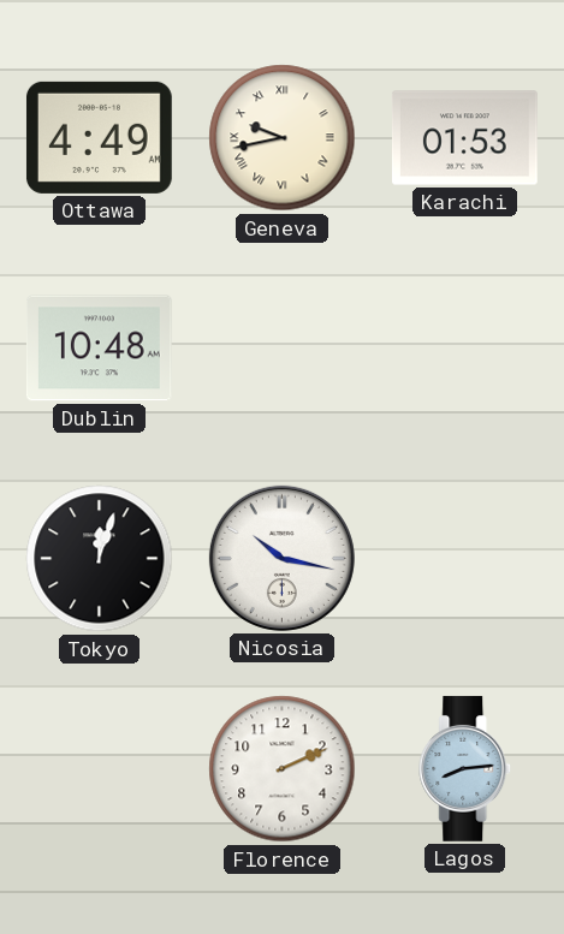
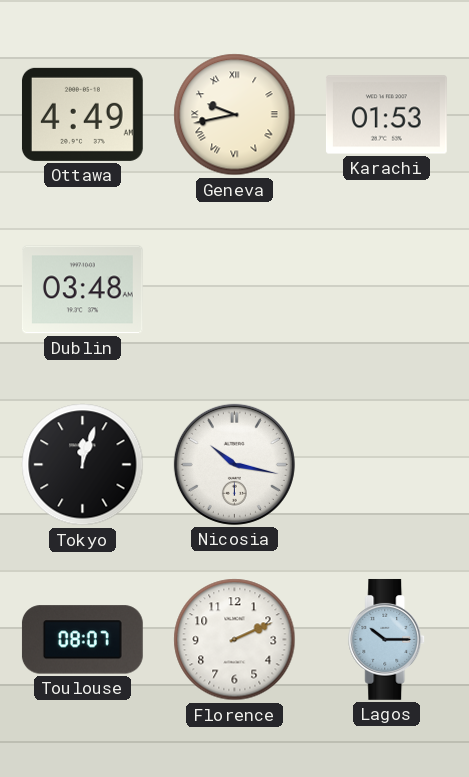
Dublin: 10:48 -> 03:48 (82, 290)
Toulouse: none -> 08:07 (82, 640)
Lagos: 8:14 -> 10:15 (387, 640)
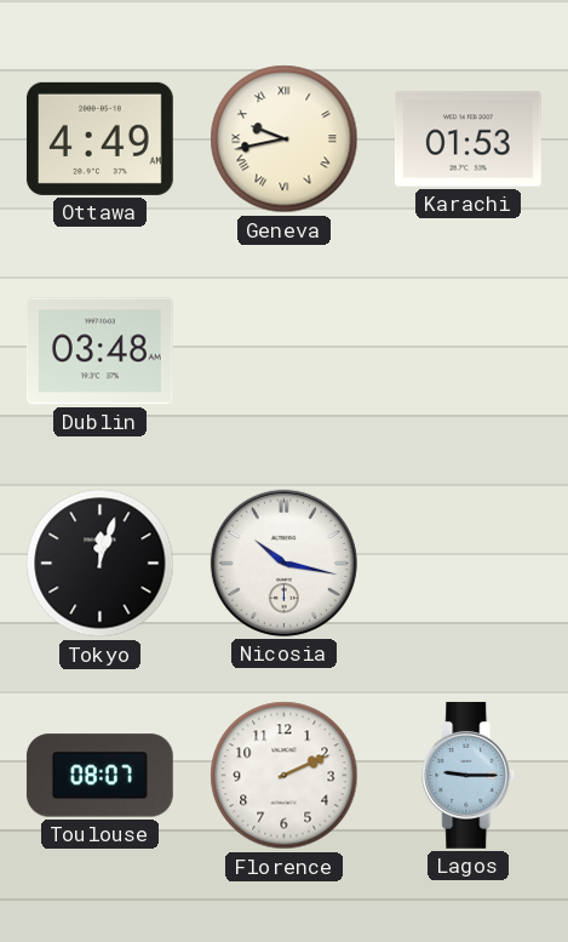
Lagos: 10:15 -> 9:15 (469, 776)
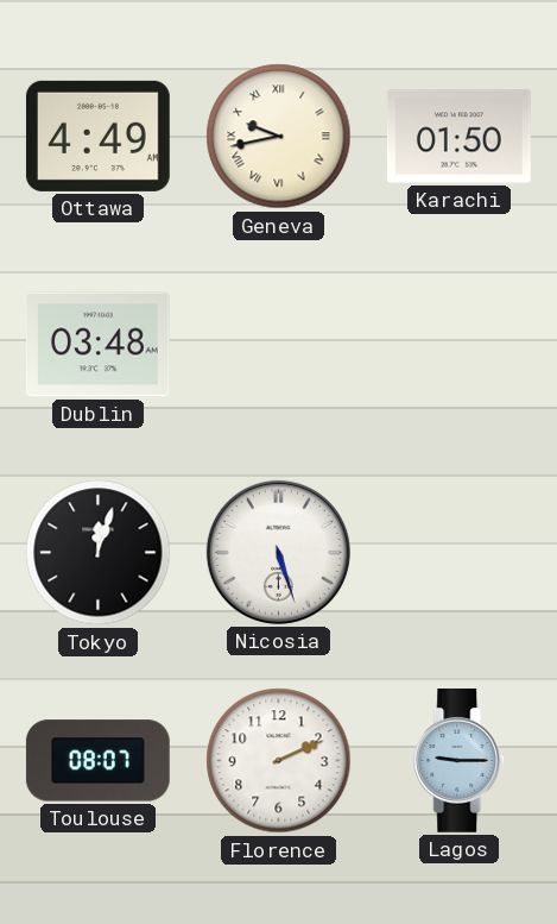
Karachi: 01:53 -> 01:50 (458, 137)
Nicosia: 10:17 -> 5:27 (278, 552)
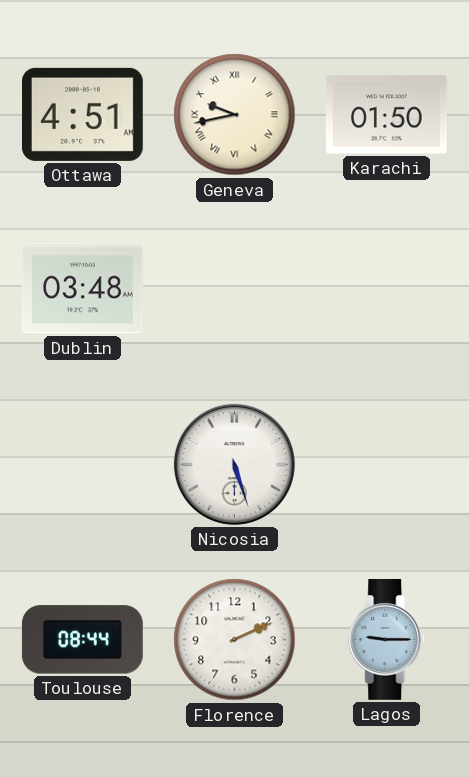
Ottawa: 4:49 -> 4:51 (82, 114)
Tokyo: 12:03 -> none (99, 553)
Toulouse: 08:07 -> 08:44 (82, 640)
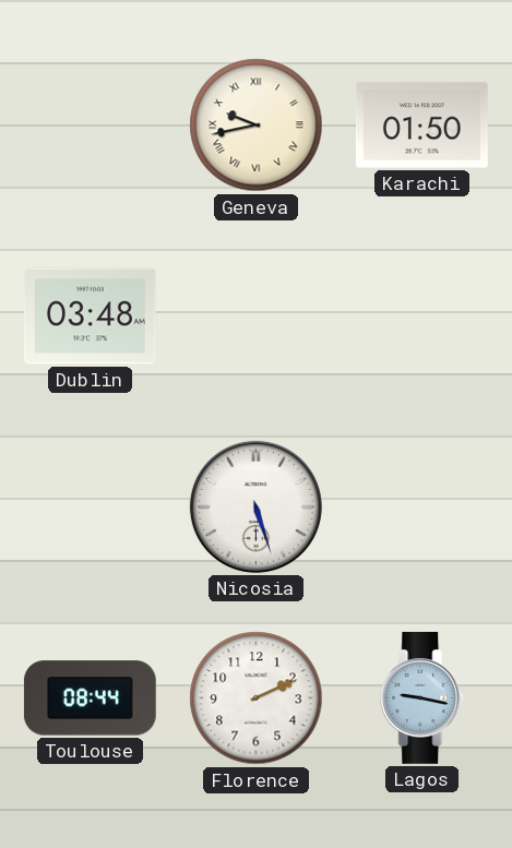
Ottawa: 4:51 -> none (82, 114)
Lagos: 9:15 -> 9:17 (422, 698)
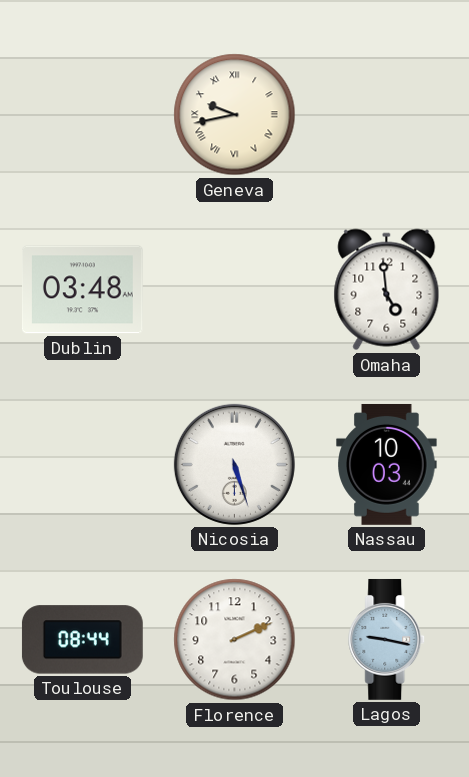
Karachi: 01:50 -> none (421, 126)
Omaha: none -> 4:59 (387, 290)
Nassau: none -> 10:03 (387, 464)
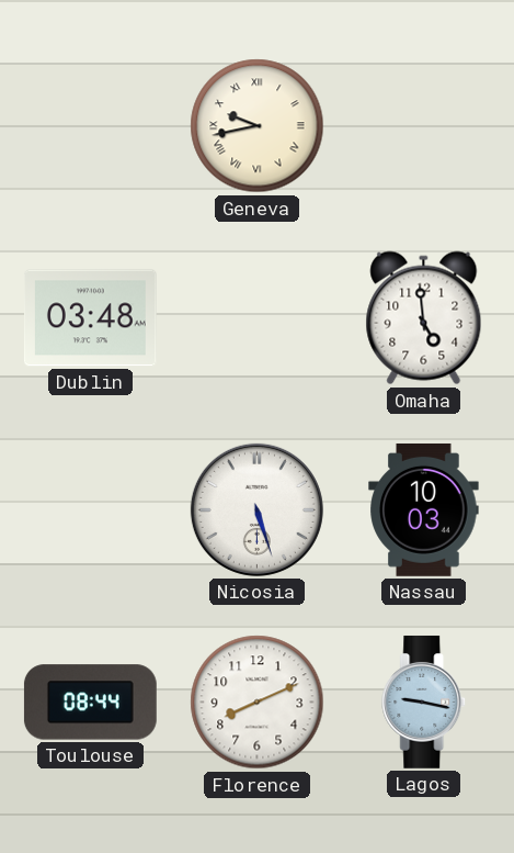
Florence: 2:11 -> 8:11 (258, 703)
